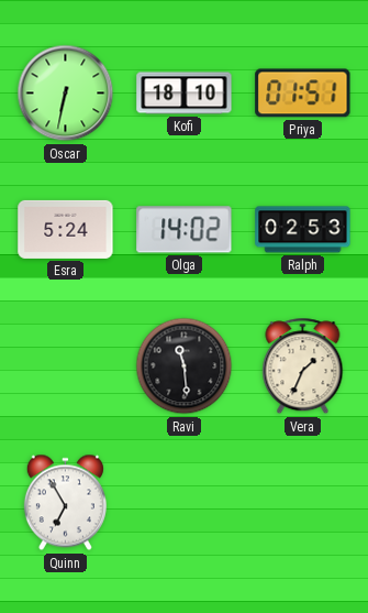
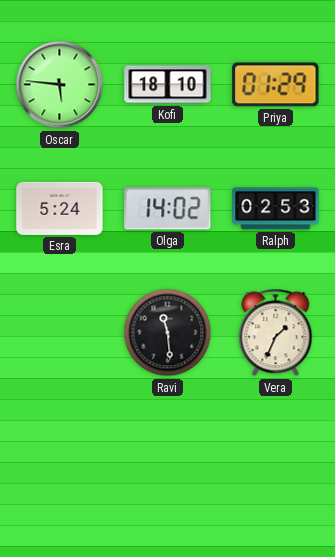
Oscar: 6:32 -> 5:46 (60, 85)
Priya: 01:51 -> 01:29 (276, 85)
Quinn: 6:55 -> none (65, 503)
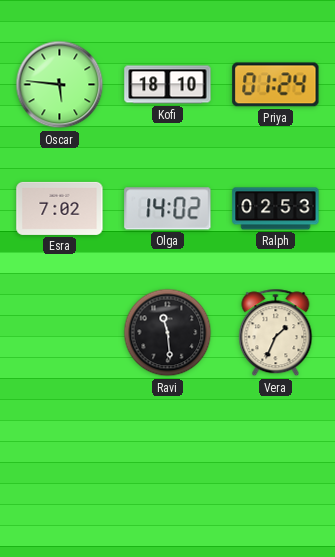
Priya: 01:29 -> 01:24 (276, 85)
Esra: 5:24 -> 7:02 (60, 208)
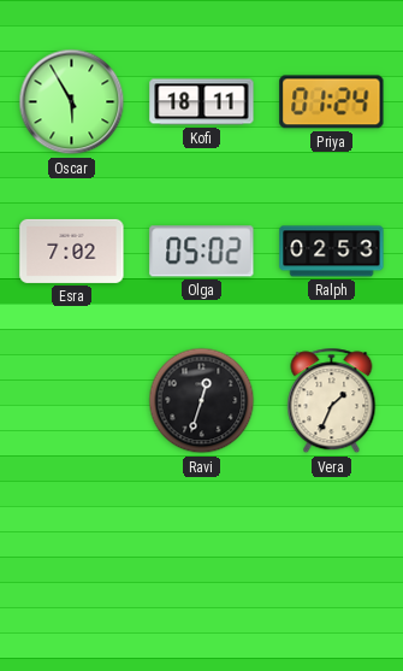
Oscar: 5:46 -> 5:55 (72, 102)
Kofi: 18:10 -> 18:11 (202, 102)
Olga: 14:02 -> 05:02 (202, 252)
Ravi: 11:29 -> 12:33 (202, 401)
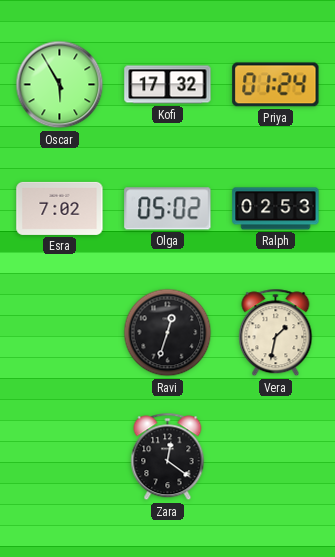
Kofi: 18:11 -> 17:32 (168, 85)
Vera: 1:34 -> 1:32 (276, 333)
Zara: none -> 12:21 (168, 457)
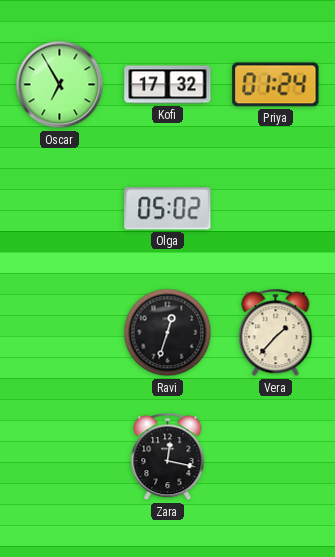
Oscar: 5:55 -> 6:55 (60, 85)
Esra: 7:02 -> none (60, 208)
Ralph: 02:53 -> none (276, 209)
Vera: 1:32 -> 1:37 (276, 333)
Zara: 12:21 -> 12:17 (168, 457)
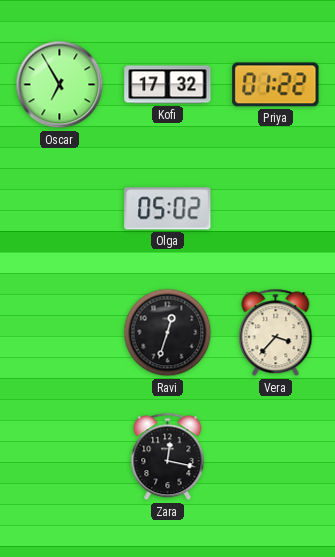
Priya: 01:24 -> 01:22 (276, 85)
Vera: 1:37 -> 3:37 (276, 333)
